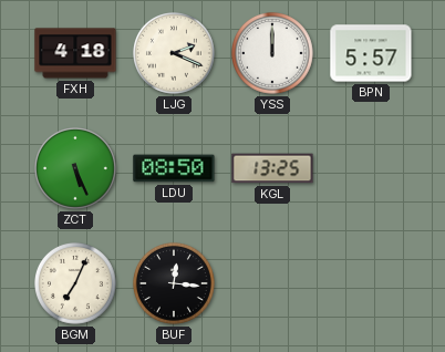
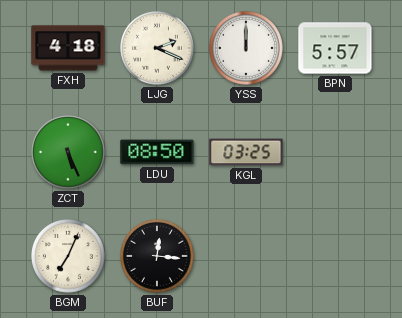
KGL: 13:25 -> 03:25 (246, 152)
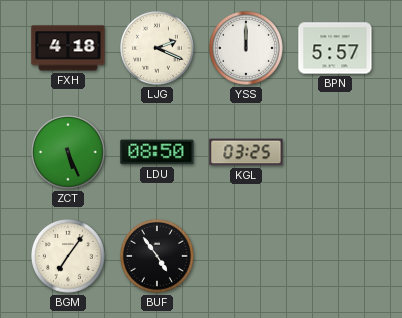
BGM: 7:04 -> 7:06 (69, 257)
BUF: 12:16 -> 4:54 (158, 257)
